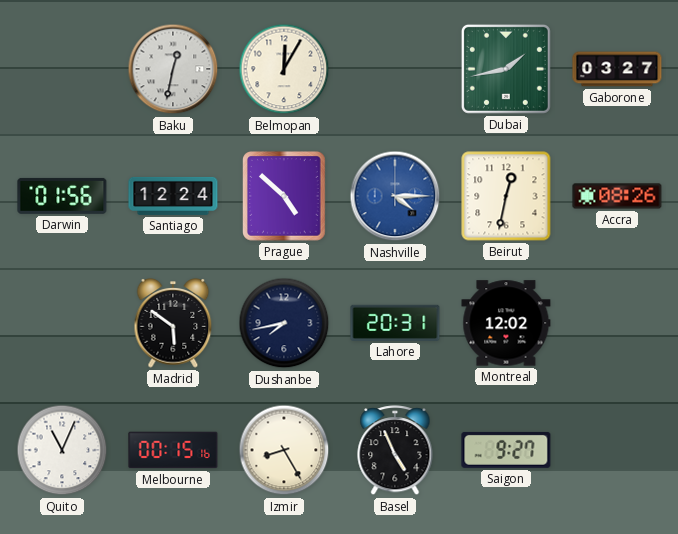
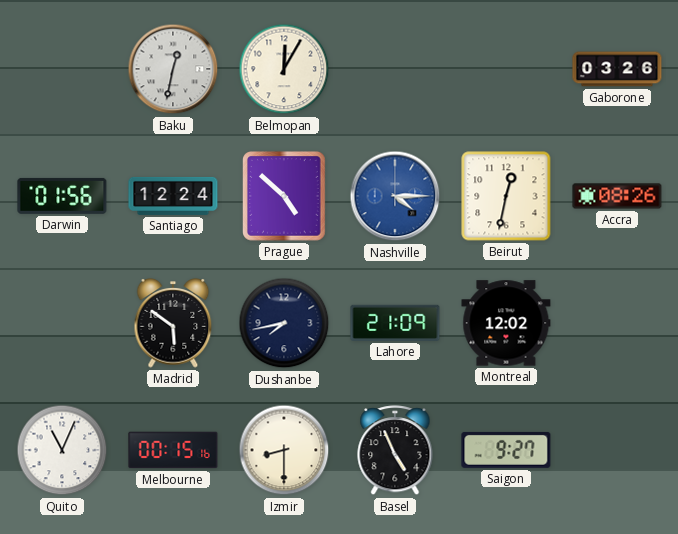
Dubai: 1:43 -> none (506, 69)
Gaborone: 03:27 -> 03:26 (617, 69)
Lahore: 20:31 -> 21:09 (395, 323)
Izmir: 8:25 -> 8:30 (284, 450)
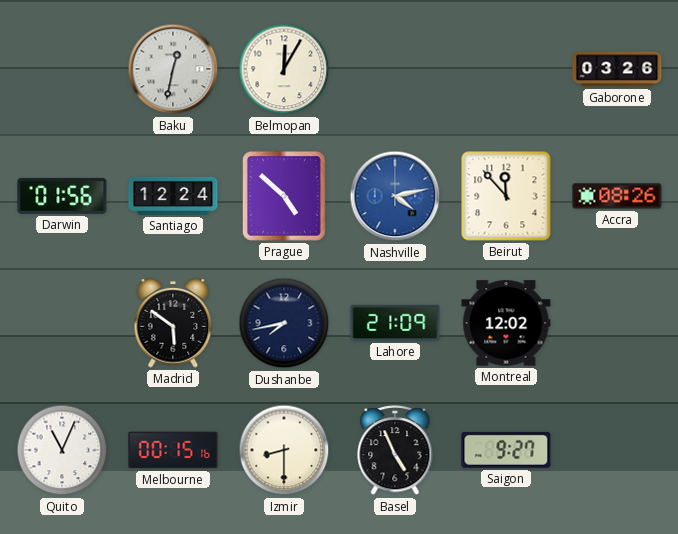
Nashville: 4:15 -> 4:13 (395, 196)
Beirut: 12:32 -> 11:53 (506, 196)
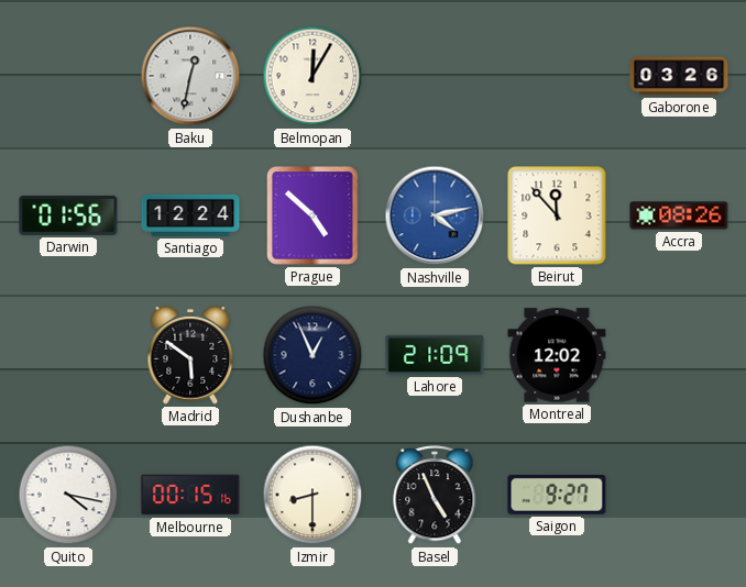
Dushanbe: 7:43 -> 12:56 (312, 355)
Quito: 11:04 -> 4:17 (68, 495)
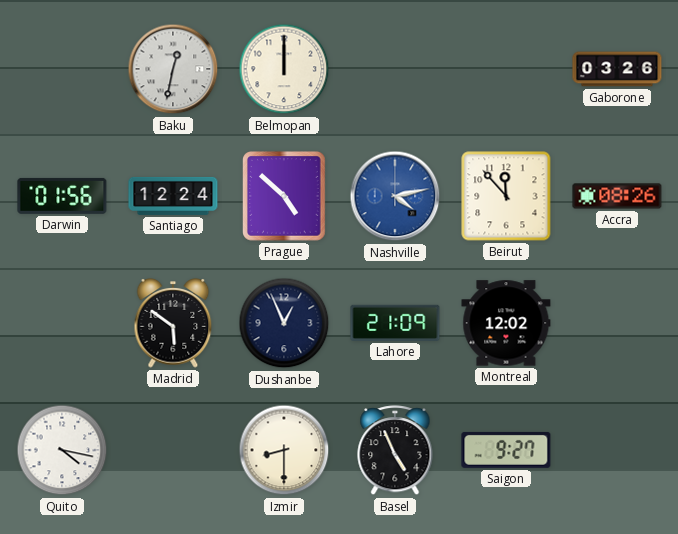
Belmopan: 12:05 -> 12:00 (284, 69)
Melbourne: 00:15 -> none (190, 495)
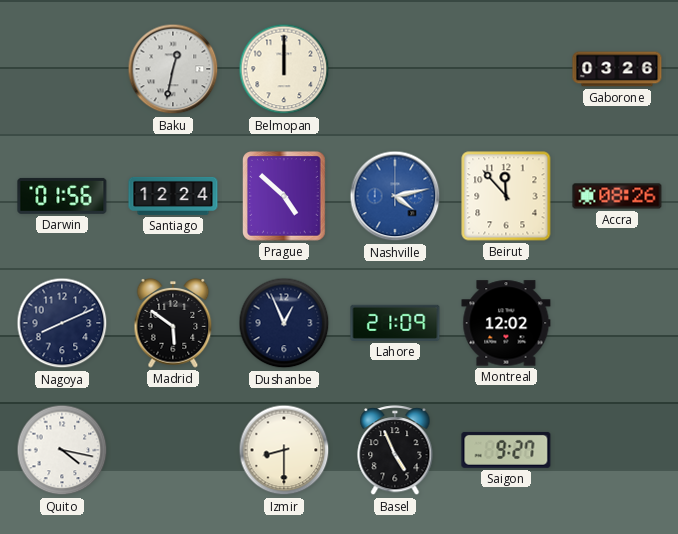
Nagoya: none -> 8:11 (62, 323)
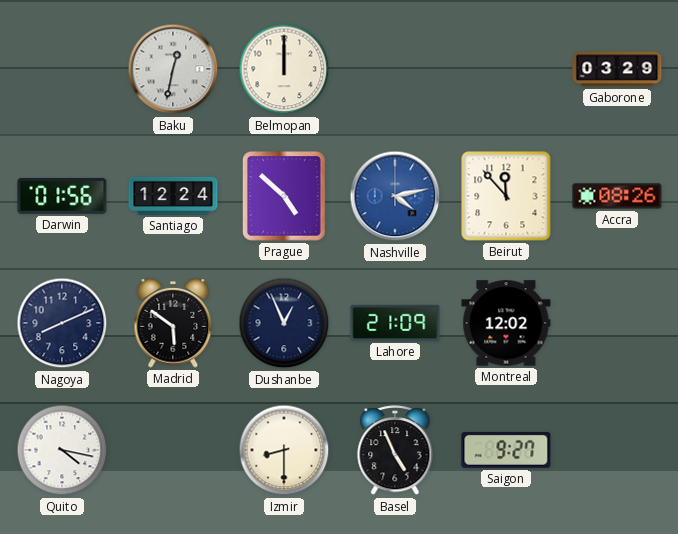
Gaborone: 03:26 -> 03:29 (617, 69)
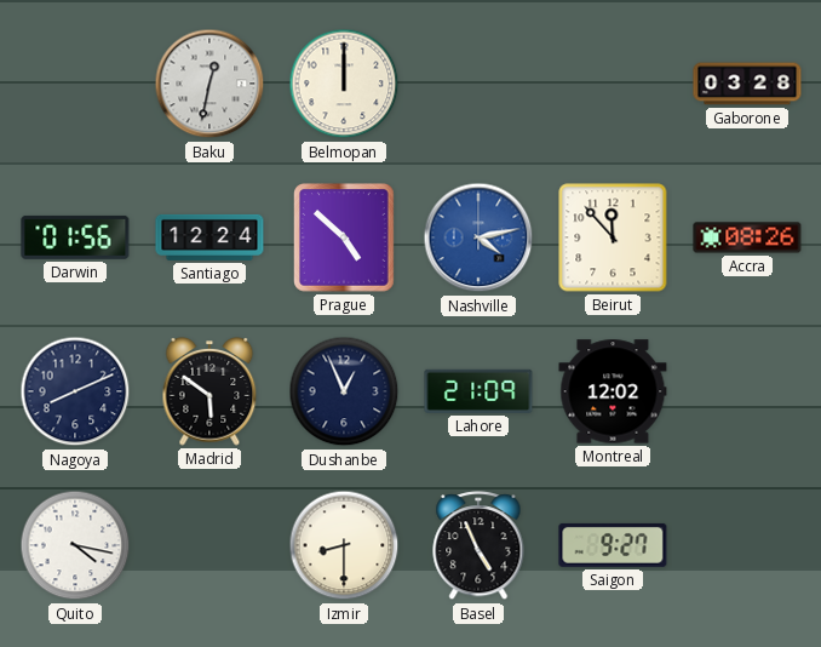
Gaborone: 03:29 -> 03:28 (747, 84)
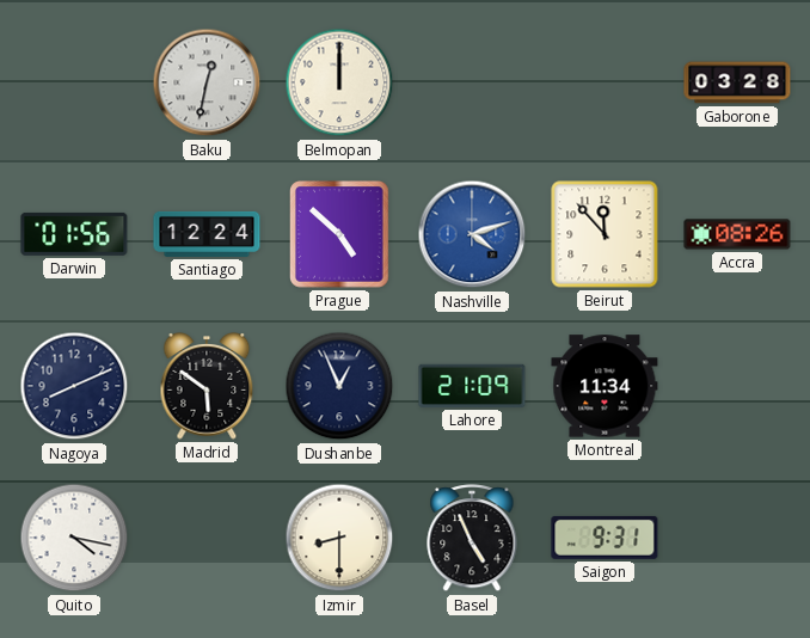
Nashville: 4:13 -> 4:12 (472, 234)
Montreal: 12:02 -> 11:34 (605, 386)
Saigon: 9:27 -> 9:31 (605, 538)
